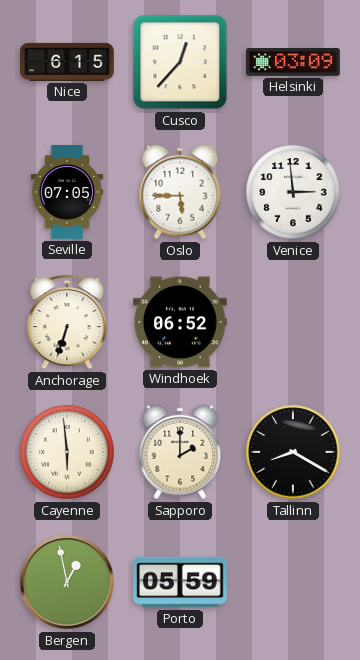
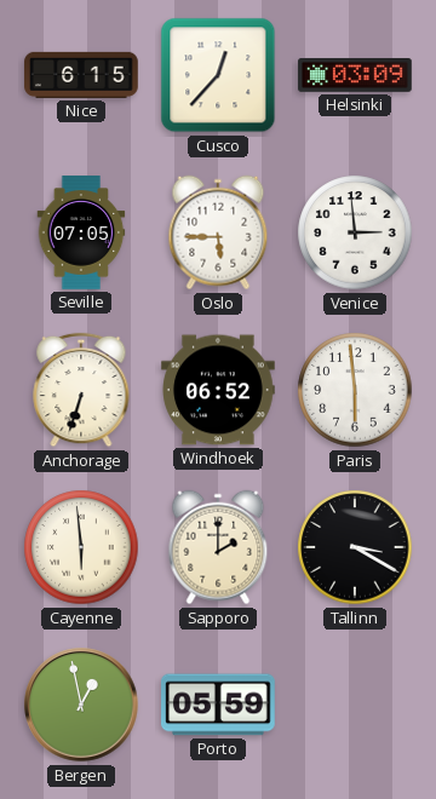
Paris: none -> 5:59 (355, 390)
Tallinn: 8:20 -> 3:20 (355, 547)
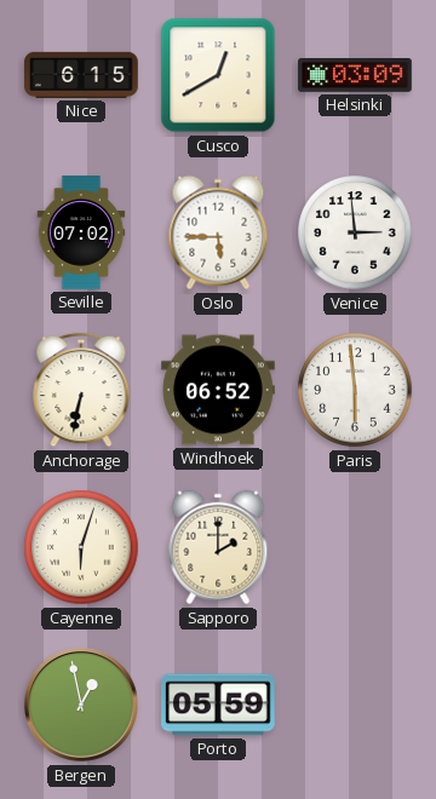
Cusco: 12:37 -> 12:40 (218, 75)
Seville: 07:05 -> 07:02 (81, 232)
Anchorage: 6:33 -> 6:32 (81, 390)
Cayenne: 5:59 -> 6:03 (81, 547)
Tallinn: 3:20 -> none (355, 547)
